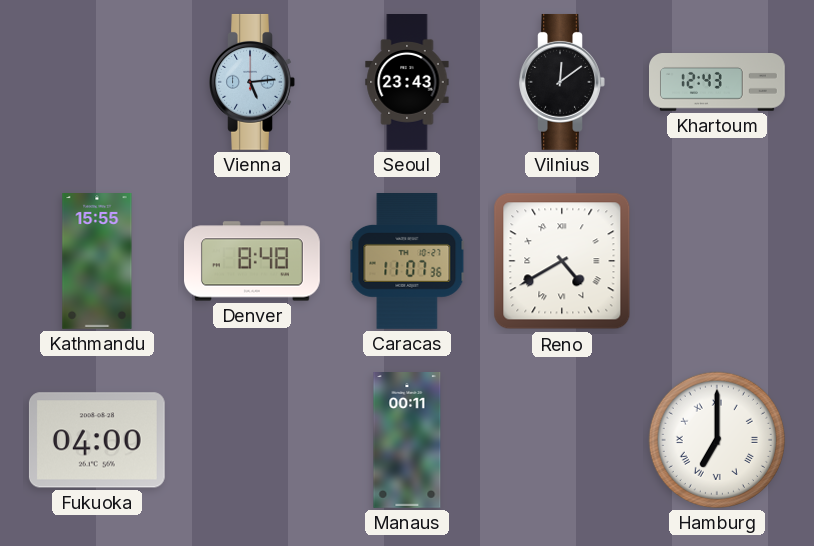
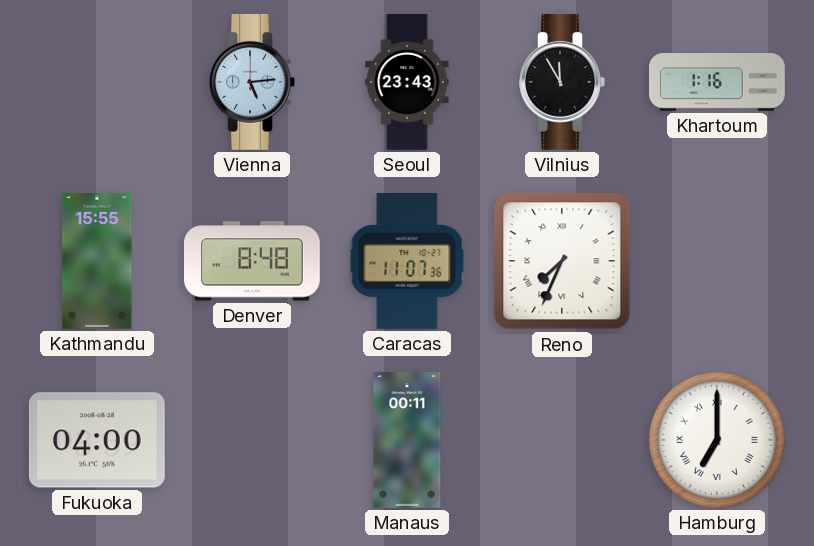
Vilnius: 12:09 -> 11:55 (562, 82)
Khartoum: 12:43 -> 1:16 (718, 83)
Reno: 4:40 -> 7:34 (562, 261)
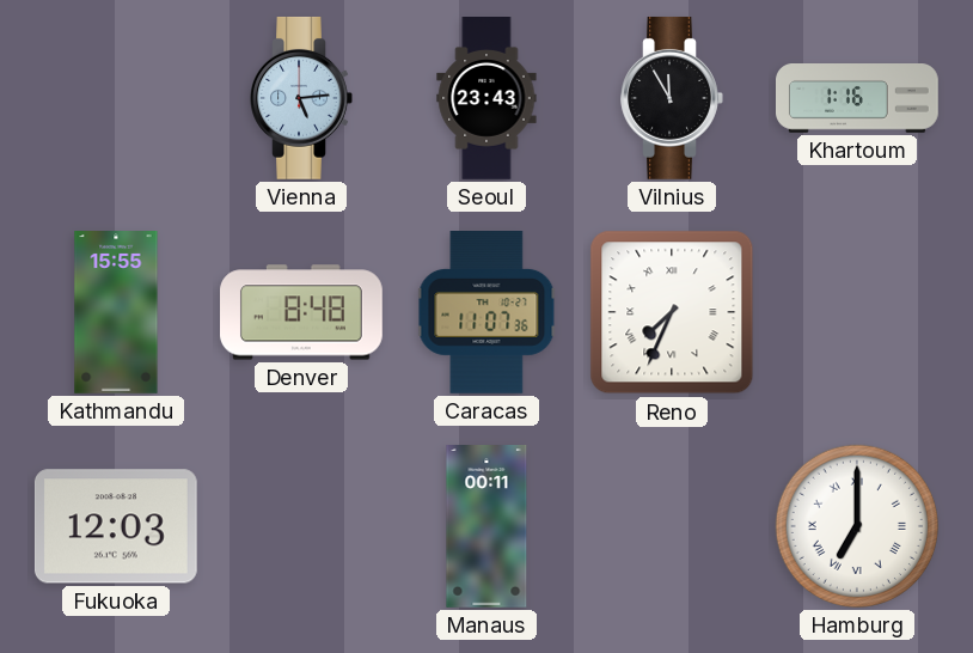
Fukuoka: 04:00 -> 12:03 (116, 526)
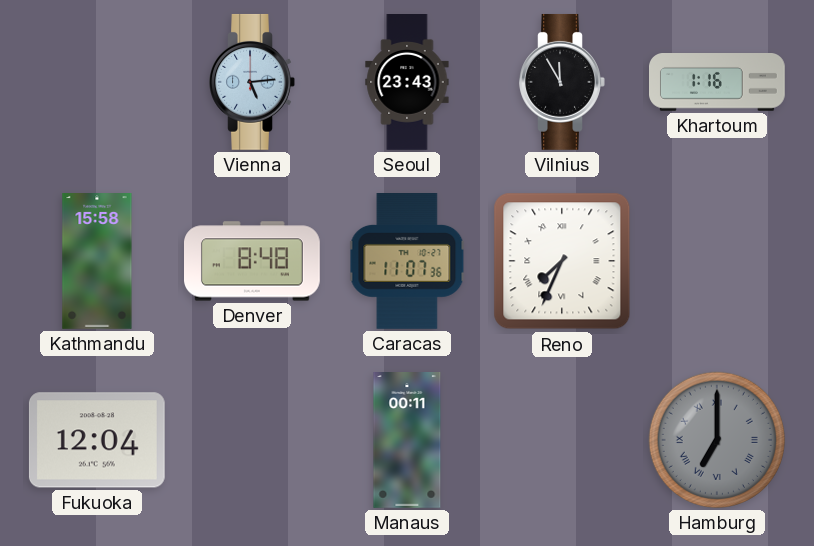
Kathmandu: 15:55 -> 15:58 (97, 262)
Fukuoka: 12:03 -> 12:04 (97, 440)
Hamburg dial: white -> grey (717, 440)
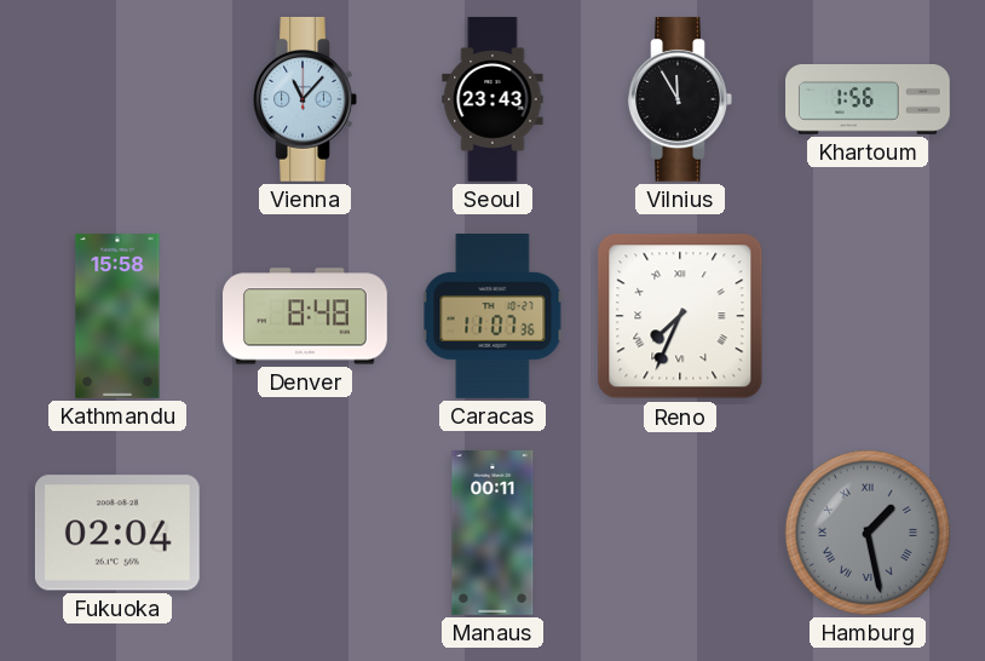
Vienna: 5:14 -> 11:07 (305, 99)
Khartoum: 1:16 -> 1:56 (869, 100)
Fukuoka: 12:04 -> 02:04 (117, 533)
Hamburg: 7:00 -> 1:28 (868, 533)
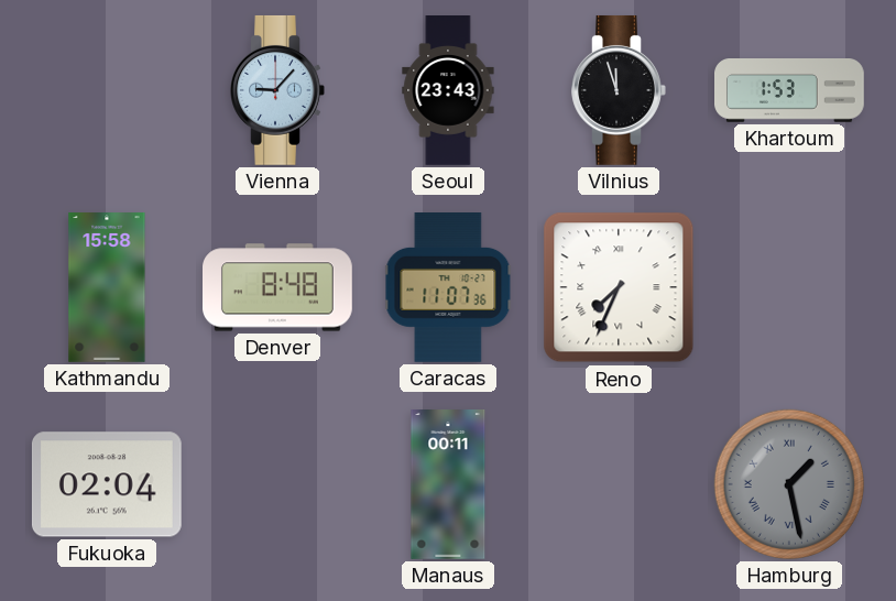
Vienna: 11:07 -> 9:07 (277, 90)
Vilnius: 11:55 -> 11:57 (619, 90)
Khartoum: 1:56 -> 1:53 (790, 91)
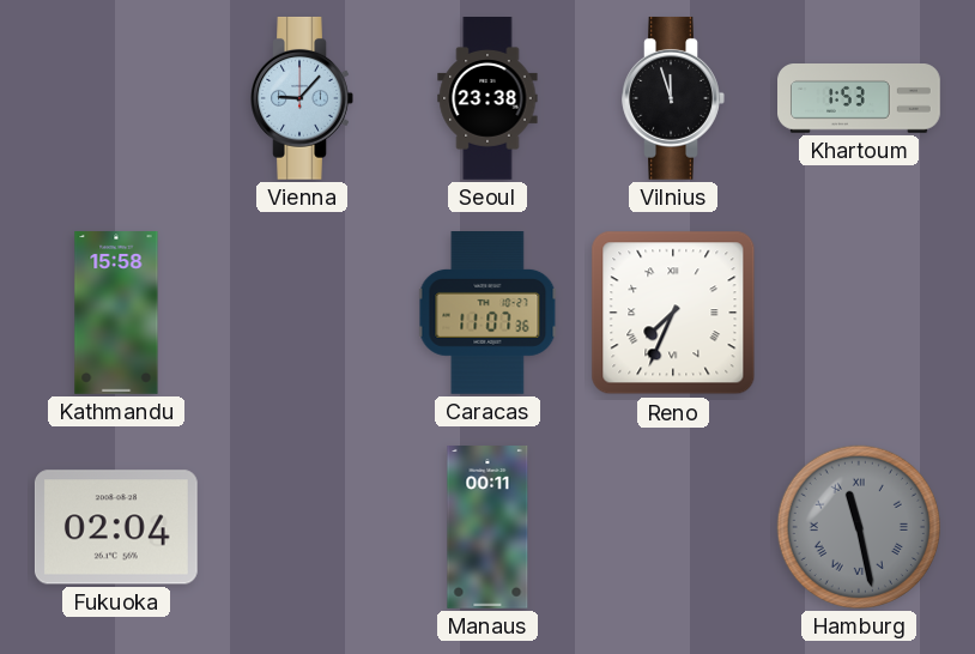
Seoul: 23:43 -> 23:38 (487, 99)
Denver: 8:48 -> none (278, 287)
Hamburg: 1:28 -> 11:28 (859, 527)
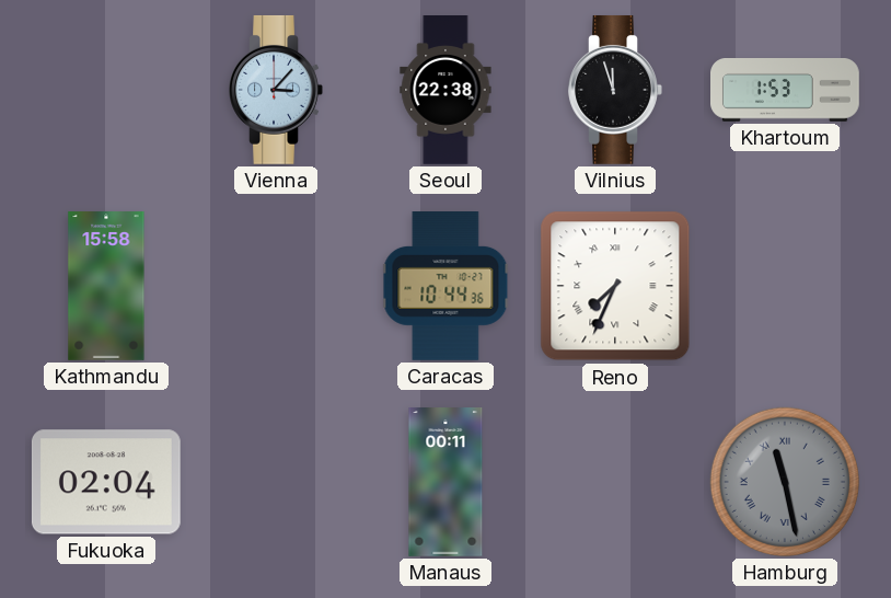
Vienna: 9:07 -> 3:07 (276, 90)
Seoul: 23:38 -> 22:38 (445, 91)
Caracas: 11:07 -> 10:44 (445, 287)
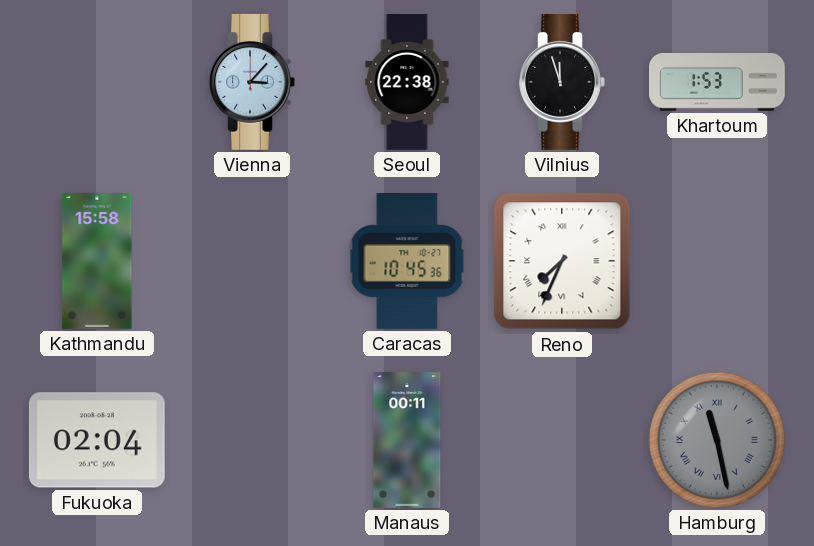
Caracas: 10:44 -> 10:45 (407, 262)
